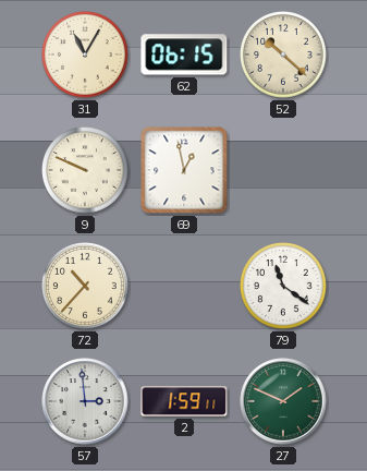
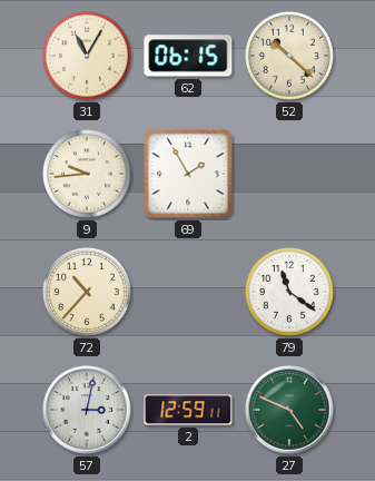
9: 9:49 -> 9:44 (88, 175)
69: 12:58 -> 1:55 (188, 174)
57: 2:59 -> 3:02 (87, 410)
2: 1:59 -> 12:59 (188, 410)
27: 1:49 -> 4:49 (289, 410)
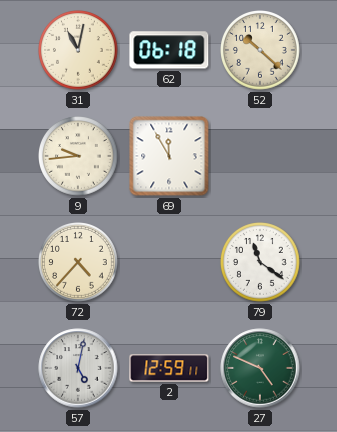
31: 11:05 -> 11:02 (79, 51)
62: 06:15 -> 06:18 (169, 50)
69: 1:55 -> 11:55 (169, 156)
72: 10:37 -> 4:37 (79, 263)
57: 3:02 -> 5:02 (78, 368)
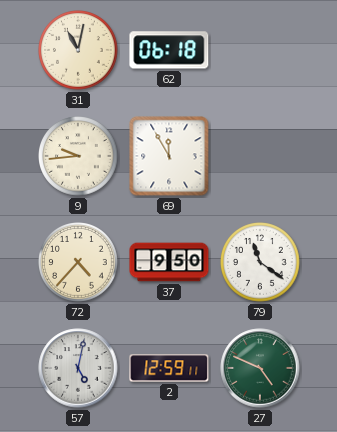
52: 10:22 -> none (261, 51)
37: none -> 9:50 (169, 262)
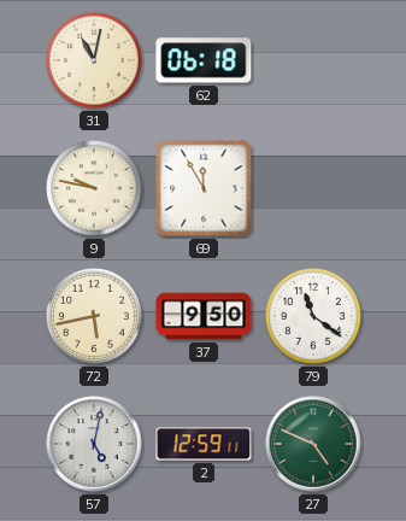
9: 9:44 -> 9:47 (95, 189)
72: 4:37 -> 5:43 (95, 317)
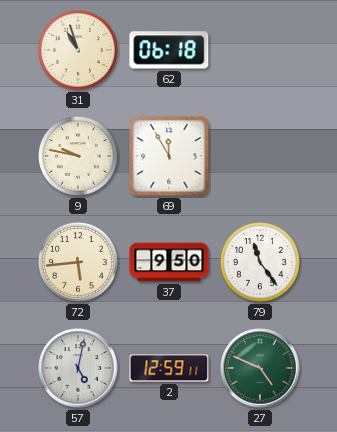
31: 11:02 -> 10:57 (79, 51)
72: 5:43 -> 5:44 (79, 263)
79: 11:21 -> 11:24 (261, 263)
